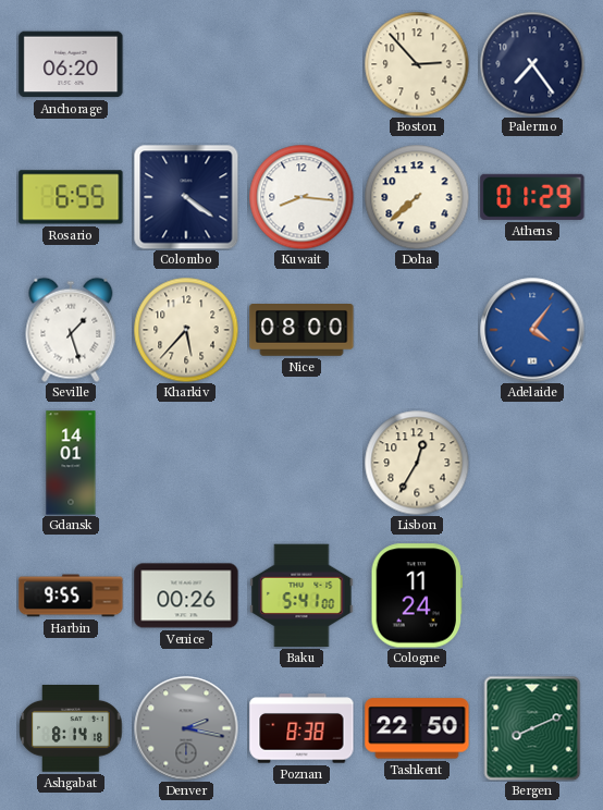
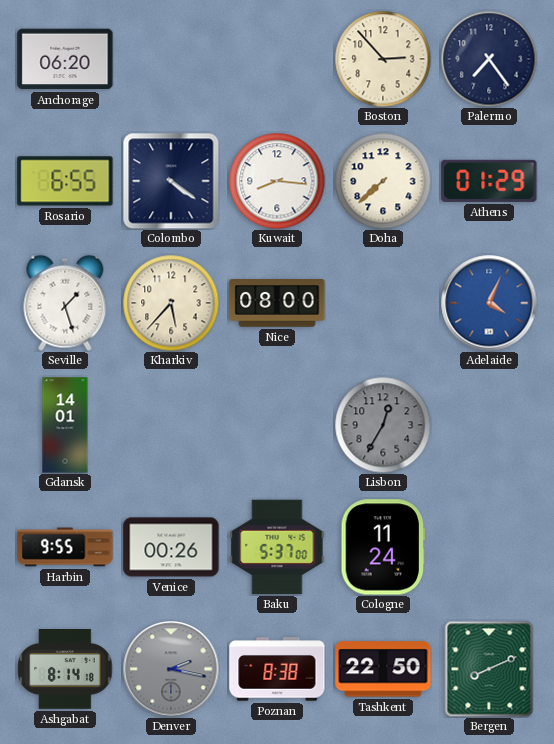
Adelaide: 4:06 -> 4:04 (489, 303)
Lisbon dial: cream -> grey (383, 425)
Baku: 5:41 -> 5:37 (277, 547)
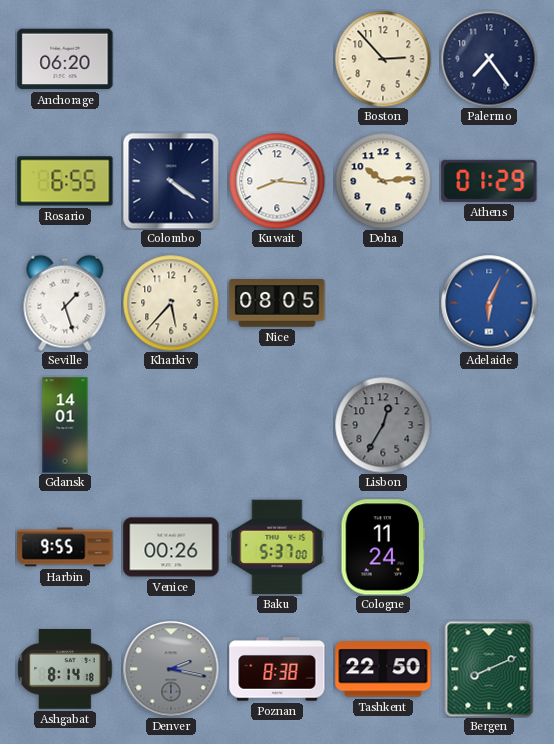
Doha: 7:38 -> 10:14 (383, 181)
Nice: 08:00 -> 08:05 (277, 304)
Adelaide: 4:04 -> 6:04 (489, 303)
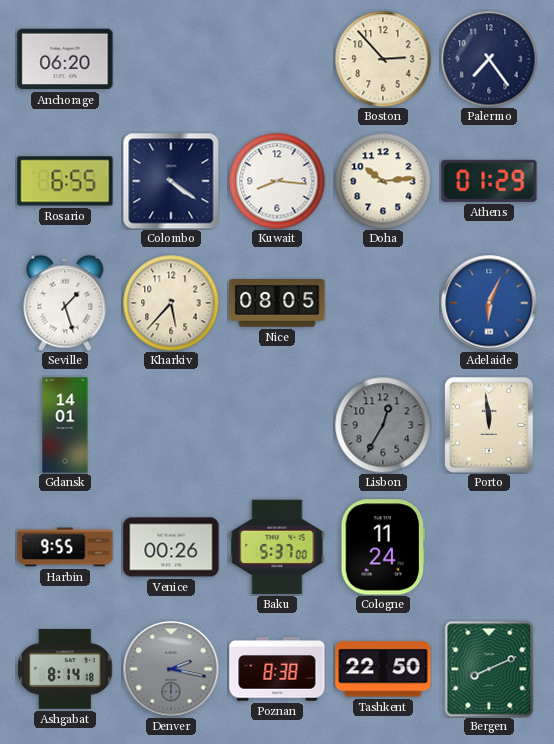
Porto: none -> 11:59 (490, 425)
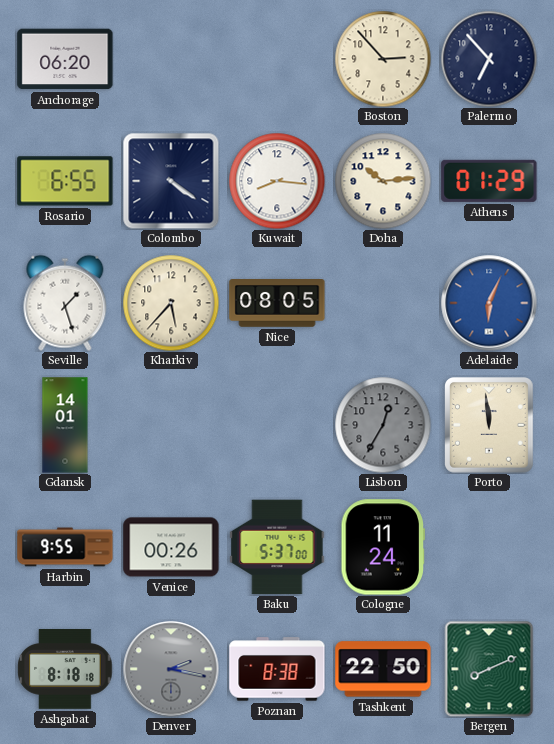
Palermo: 7:24 -> 6:53 (489, 59)
Ashgabat: 8:14 -> 8:18 (65, 670)
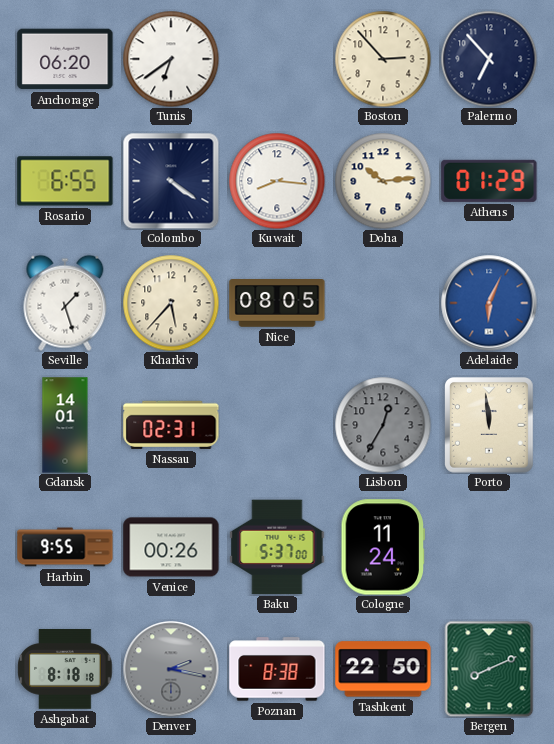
Tunis: none -> 6:39 (171, 59)
Nassau: none -> 02:31 (171, 425)
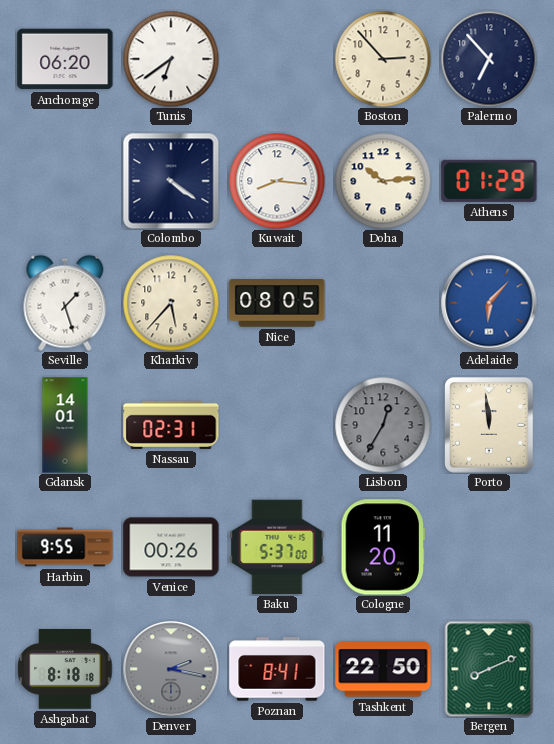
Rosario: 6:55 -> none (65, 181)
Adelaide: 6:04 -> 6:07 (489, 303)
Cologne: 11:24 -> 11:20 (382, 547)
Poznan: 8:38 -> 8:41 (277, 669)
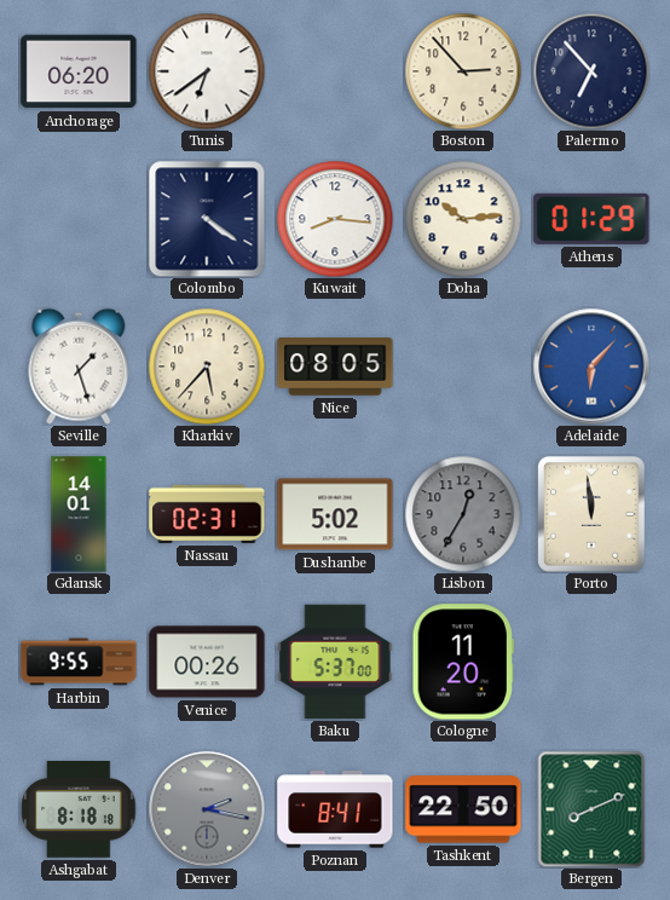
Dushanbe: none -> 5:02 (335, 514)
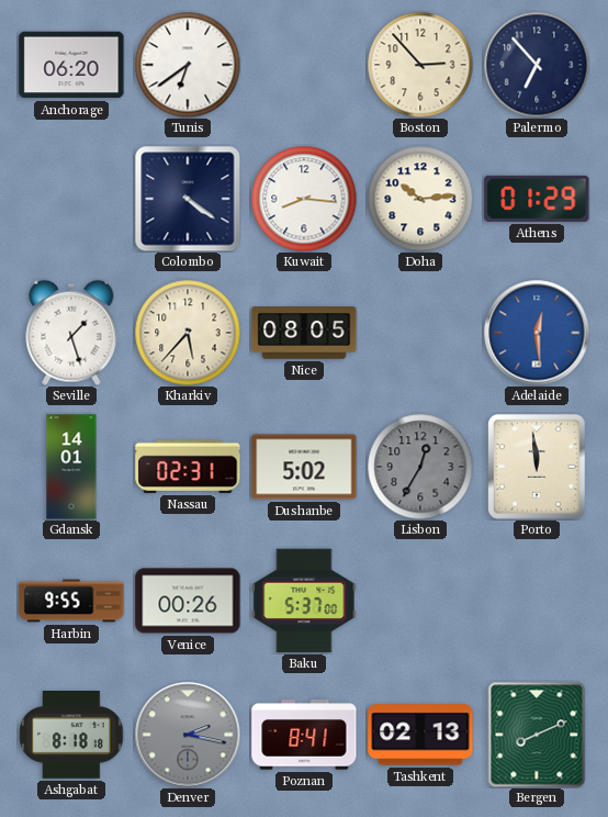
Adelaide: 6:07 -> 12:29 (537, 333)
Cologne: 11:20 -> none (462, 662)
Tashkent: 22:50 -> 02:13 (420, 735)
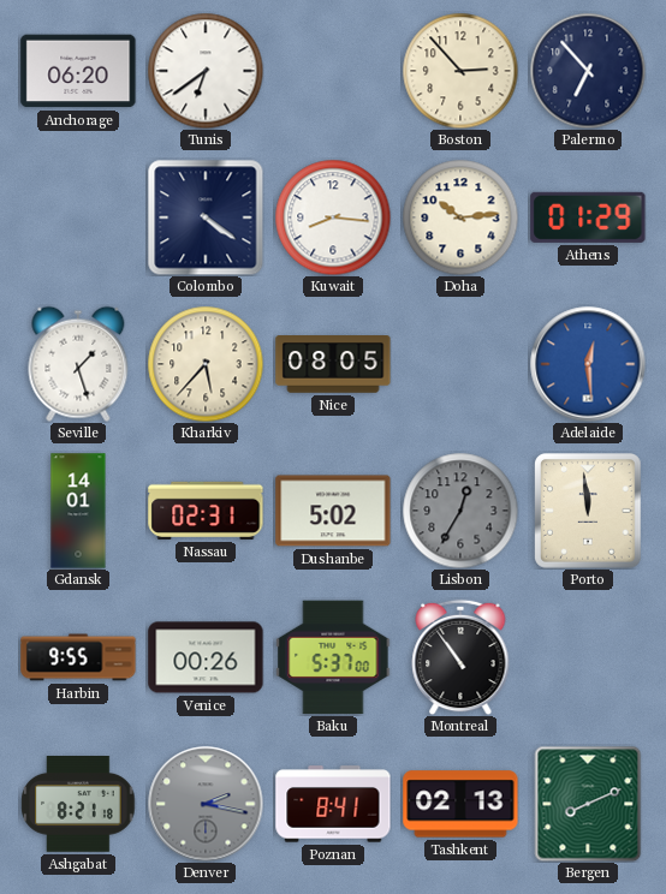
Montreal: none -> 10:54 (460, 657)
Ashgabat: 8:18 -> 8:21 (78, 805)
